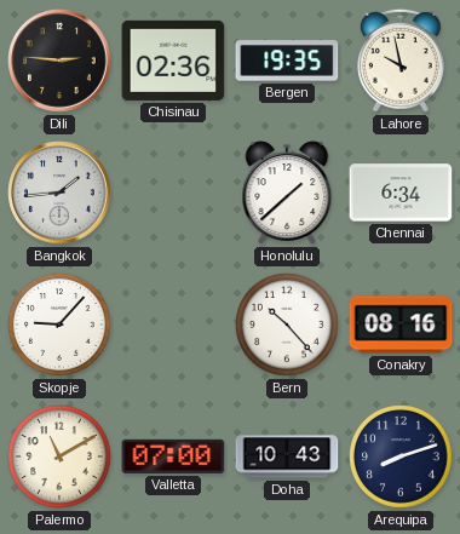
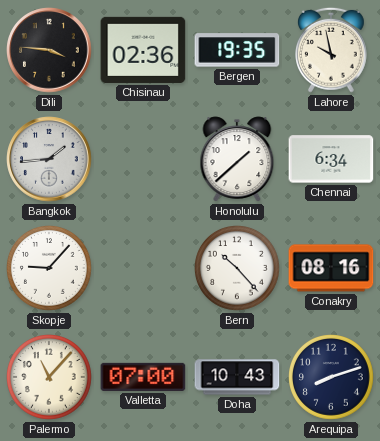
Dili: 2:46 -> 3:46 (49, 50)
Palermo: 11:10 -> 11:07 (50, 378)
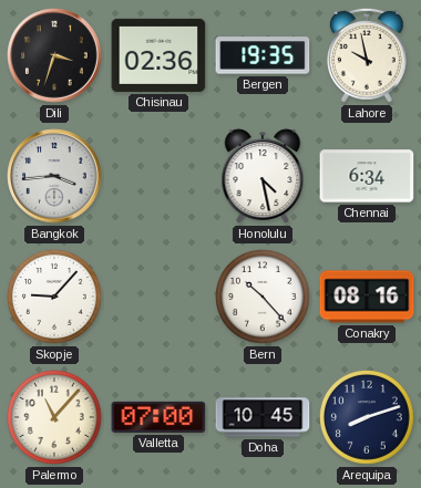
Dili: 3:46 -> 3:33 (54, 55)
Bangkok: 1:44 -> 3:44 (54, 176)
Honolulu: 1:38 -> 4:28 (263, 176)
Doha: 10:43 -> 10:45 (263, 417)
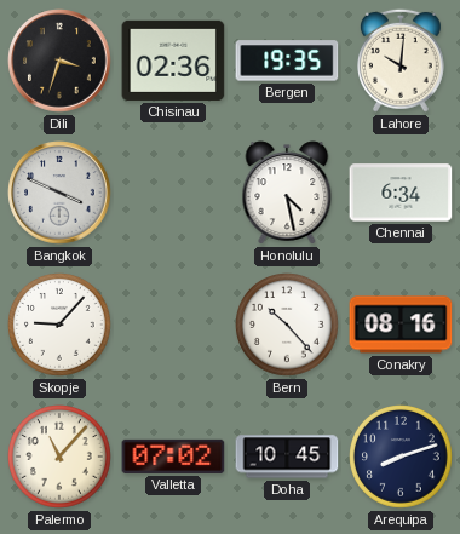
Lahore: 9:58 -> 10:01 (402, 61)
Bangkok: 3:44 -> 3:49 (59, 193)
Valletta: 07:00 -> 07:02 (173, 457)
